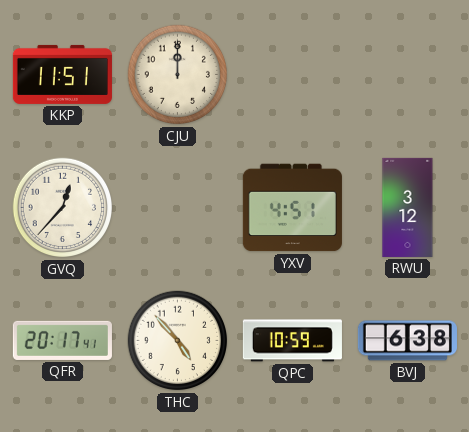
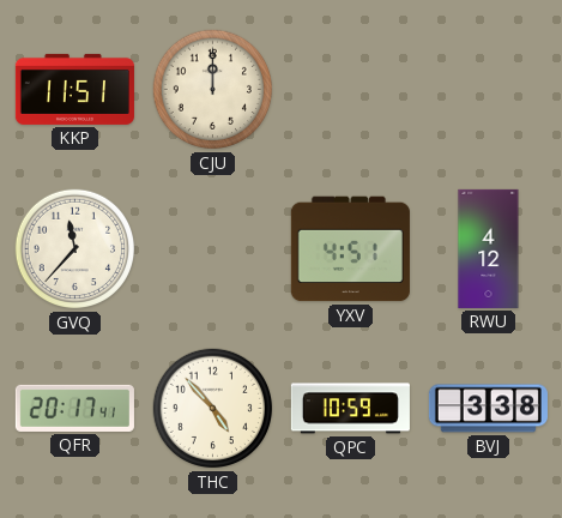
GVQ: 12:37 -> 11:37 (75, 249)
RWU: 3:12 -> 4:12 (489, 248)
BVJ: 6:38 -> 3:38 (488, 409)
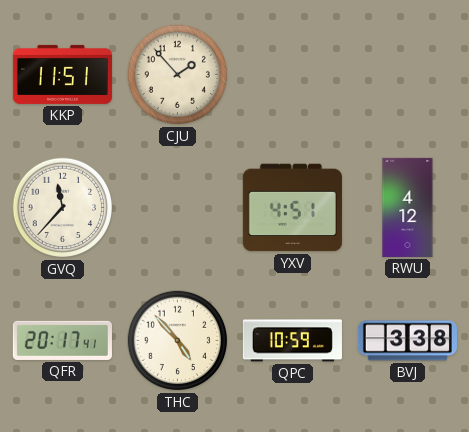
CJU: 12:00 -> 1:53 (178, 75)
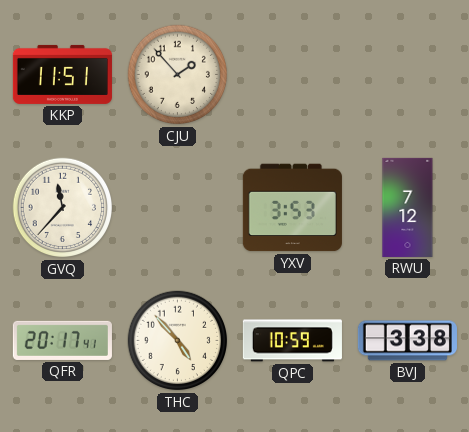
YXV: 4:51 -> 3:53 (292, 208)
RWU: 4:12 -> 7:12 (408, 207)
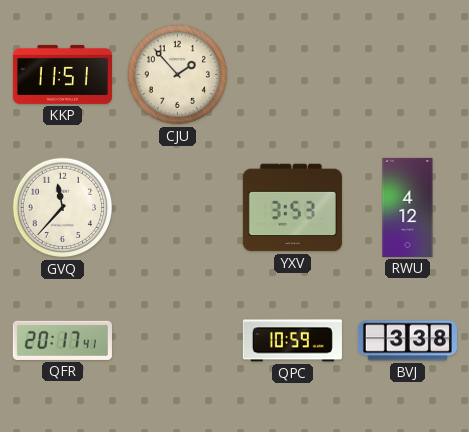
RWU: 7:12 -> 4:12 (408, 207)
THC: 4:53 -> none (178, 341)
